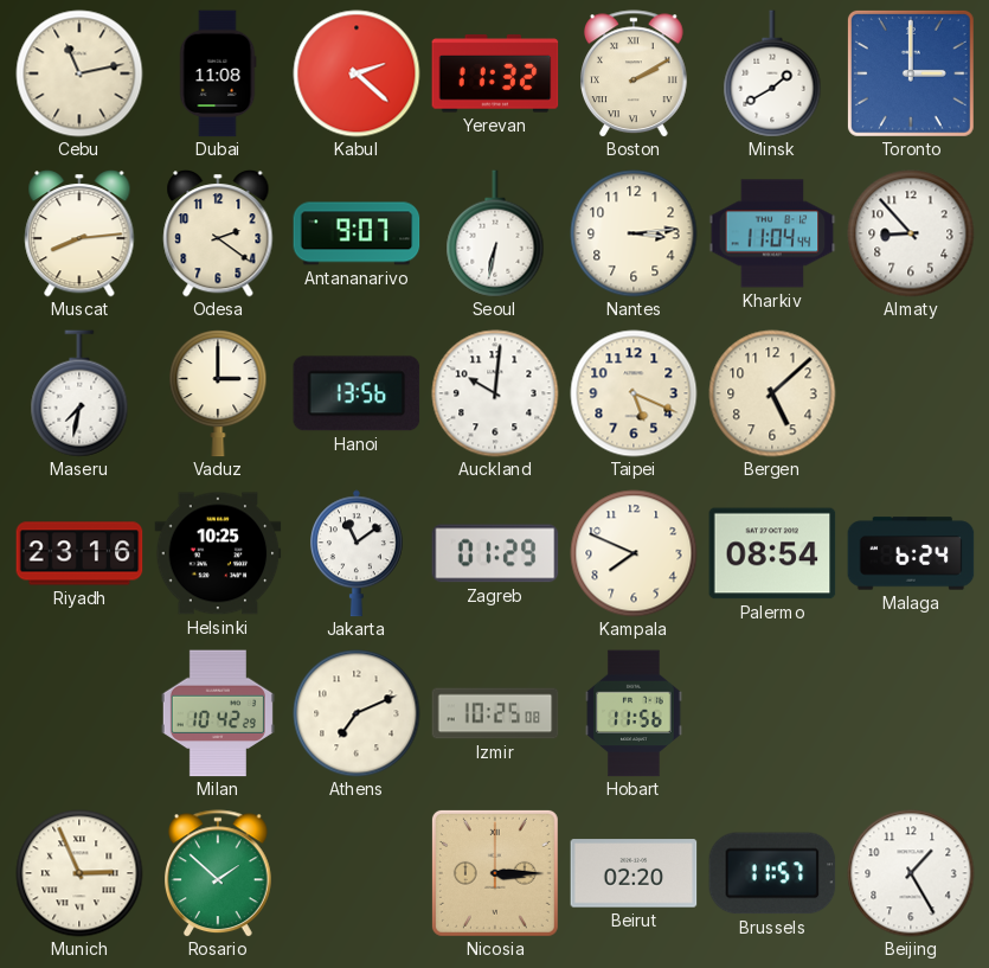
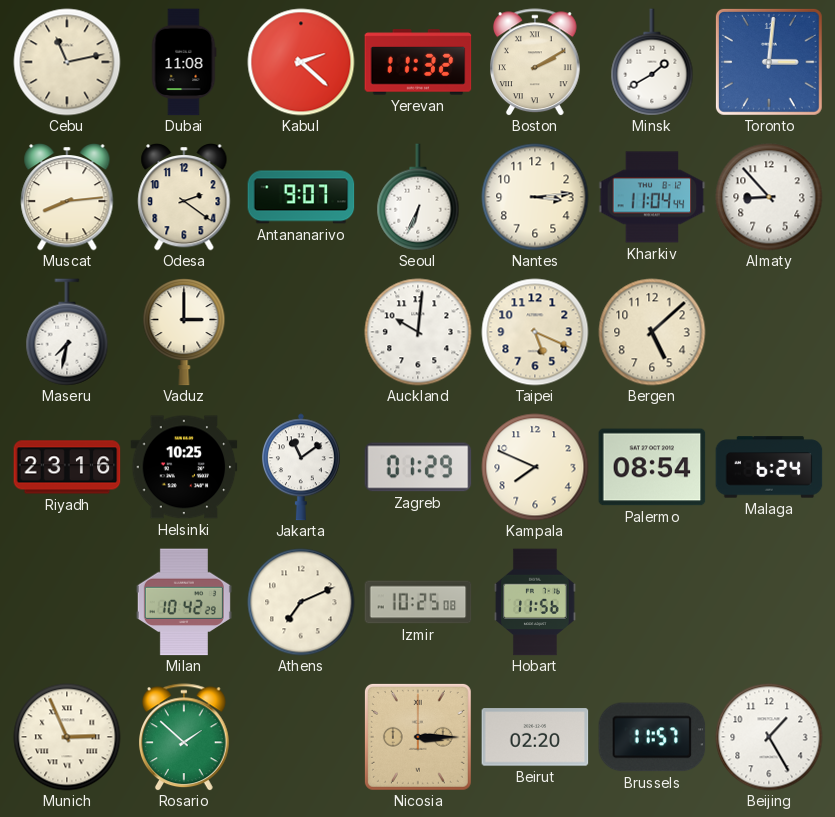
Toronto: 3:00 -> 3:01 (769, 62)
Seoul: 6:32 -> 6:34 (418, 197)
Hanoi: 13:56 -> none (357, 393)
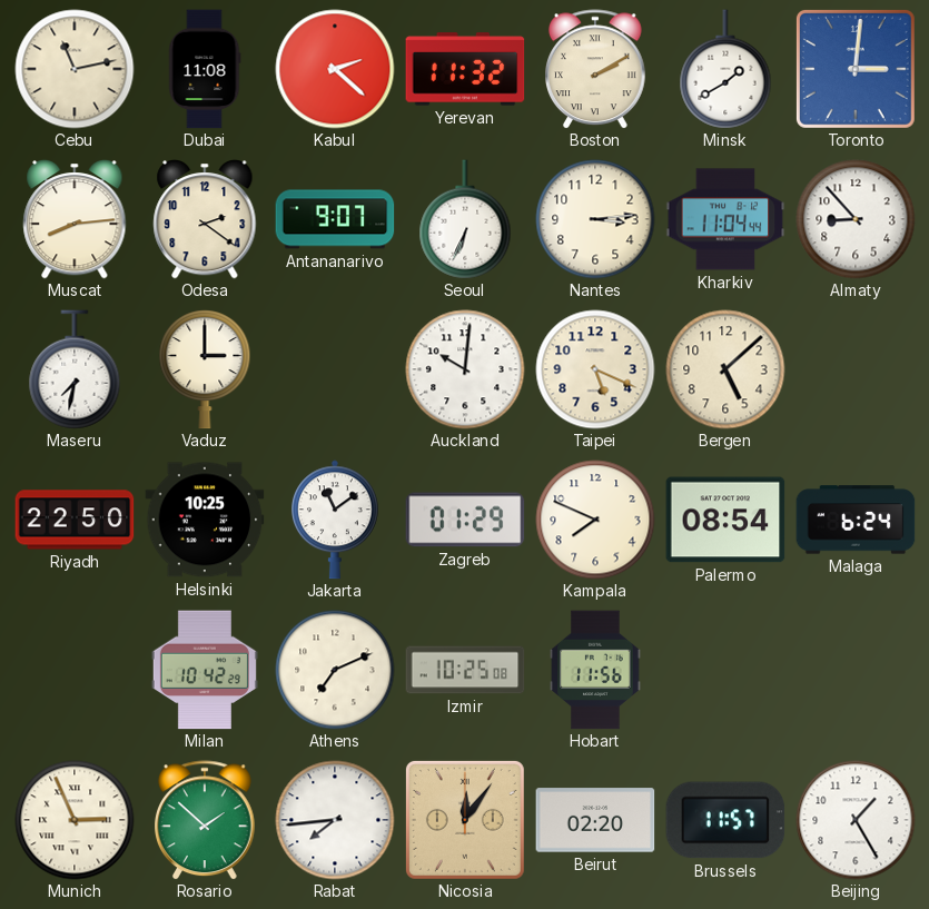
Riyadh: 23:16 -> 22:50 (75, 520)
Rabat: none -> 7:44 (335, 820)
Nicosia: 3:15 -> 12:06 (465, 820)
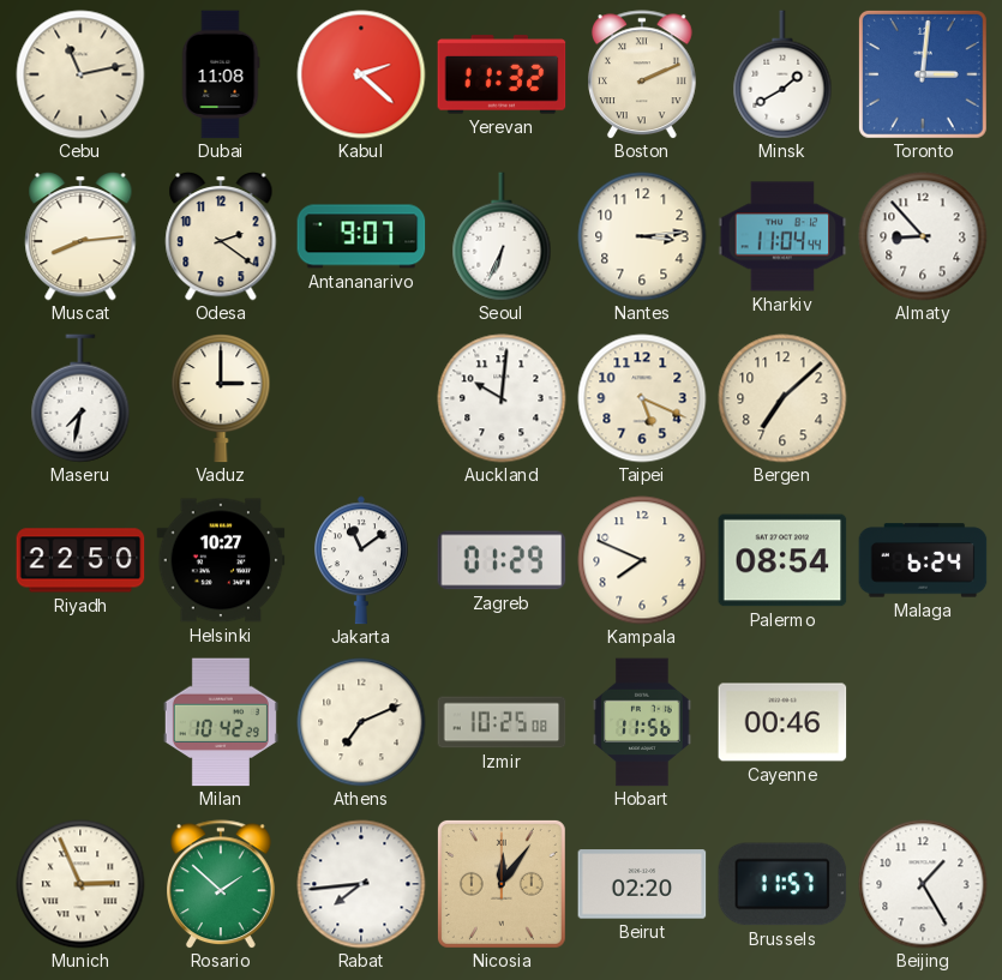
Boston: 2:10 -> 2:11 (643, 74)
Bergen: 5:08 -> 7:08 (782, 398)
Helsinki: 10:25 -> 10:27 (221, 560)
Cayenne: none -> 00:46 (782, 722)
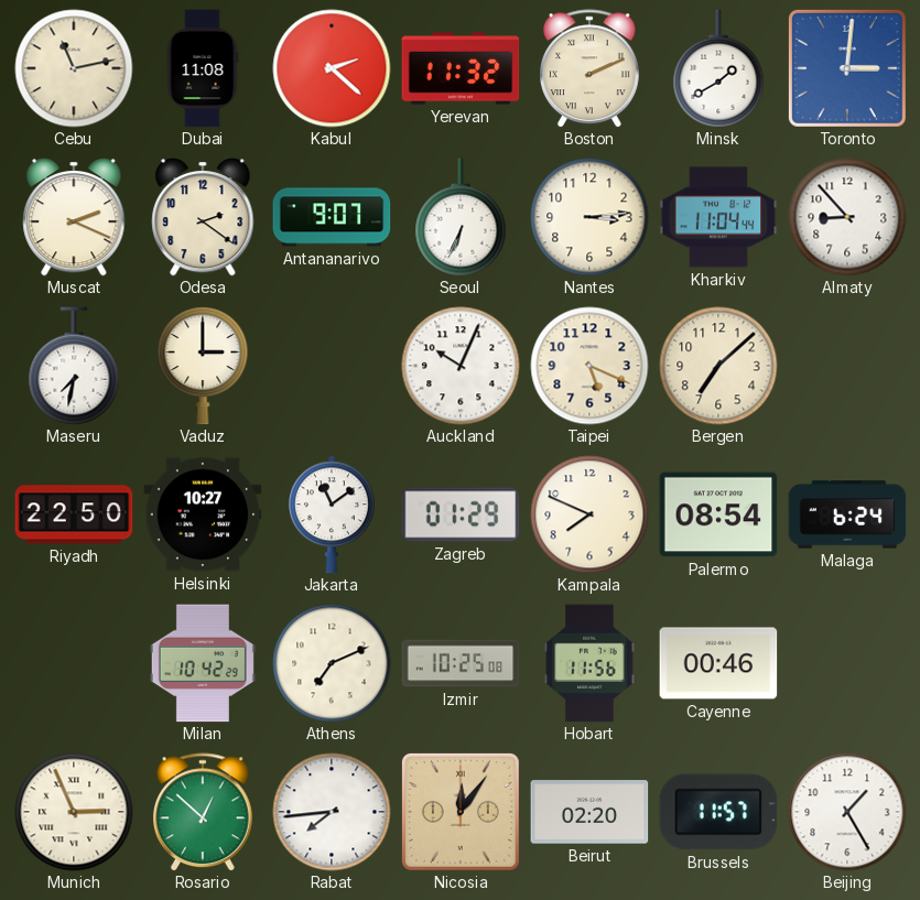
Muscat: 8:14 -> 2:19 (74, 217)
Auckland: 10:01 -> 10:04 (461, 366)
Rosario: 1:52 -> 12:52 (204, 812)
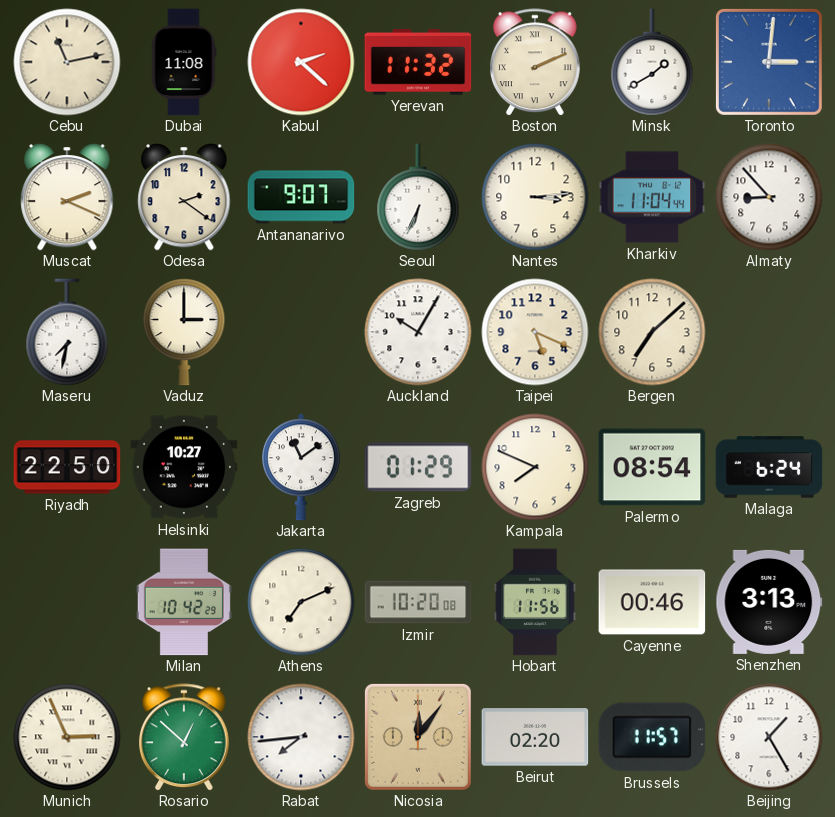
Auckland: 10:04 -> 10:05 (418, 332)
Izmir: 10:25 -> 10:20 (418, 602)
Shenzhen: none -> 3:13 (769, 602)
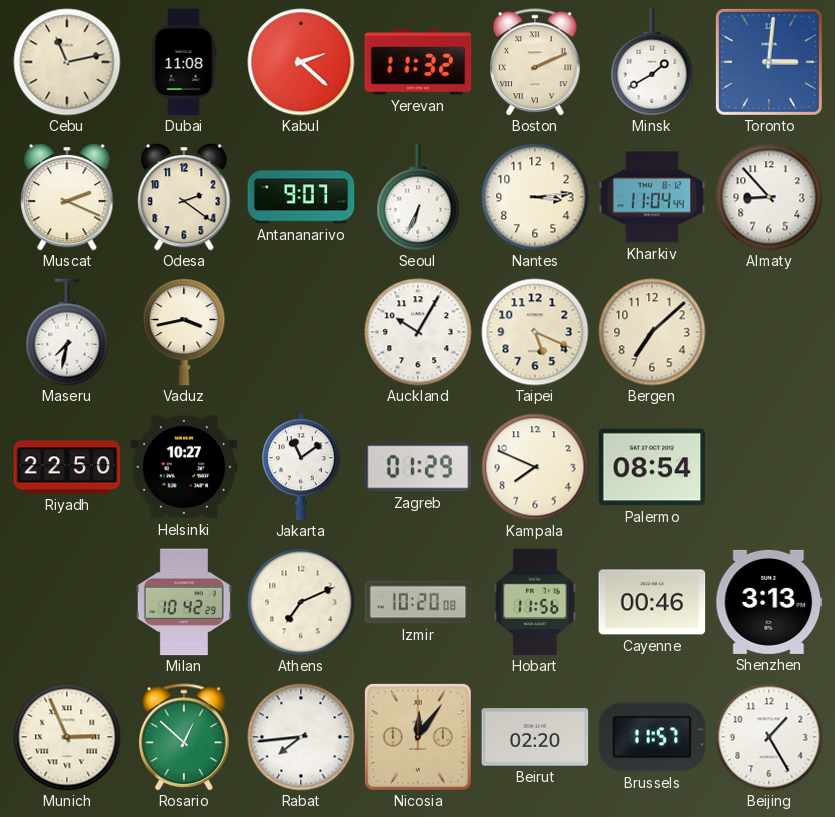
Vaduz: 3:00 -> 3:43 (184, 332)
Malaga: 6:24 -> none (769, 467)
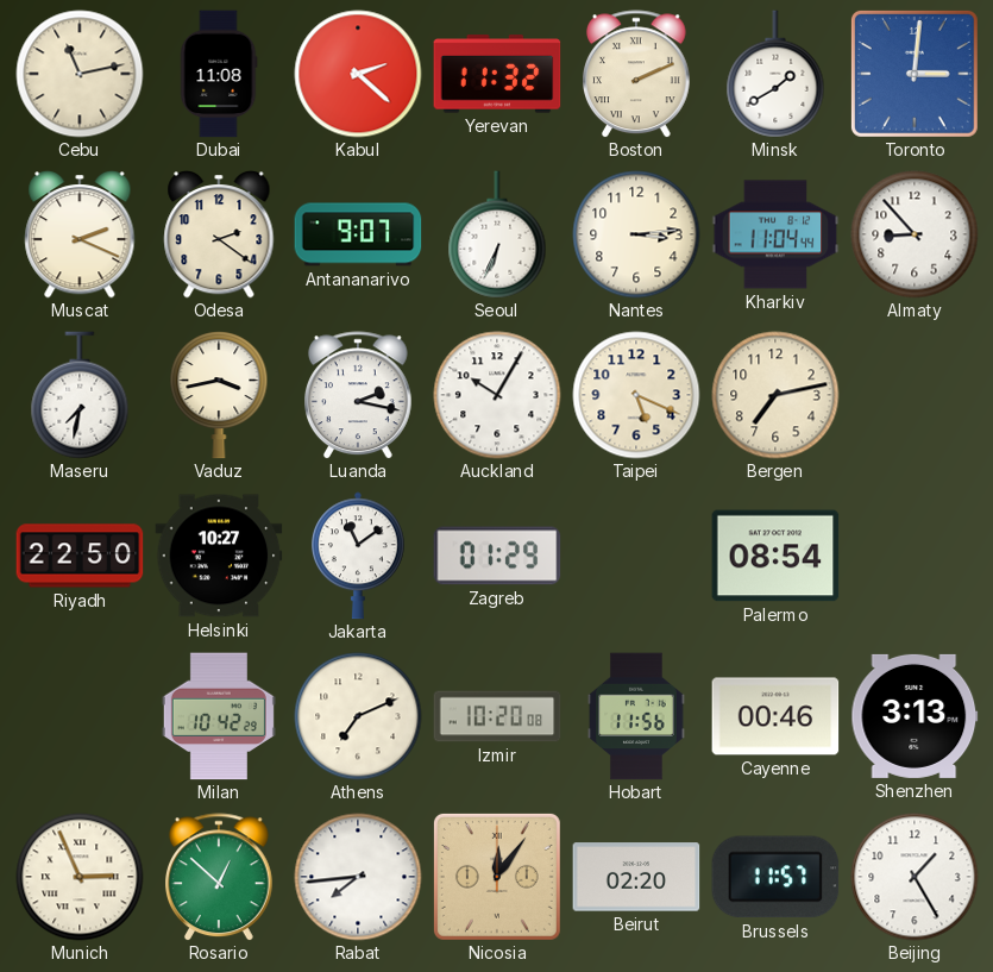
Luanda: none -> 2:17 (359, 395)
Bergen: 7:08 -> 7:13 (775, 395)
Kampala: 7:49 -> none (535, 467)
